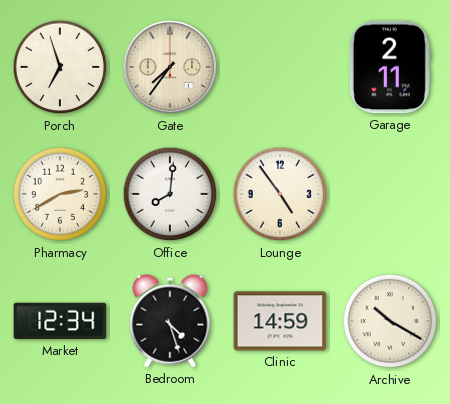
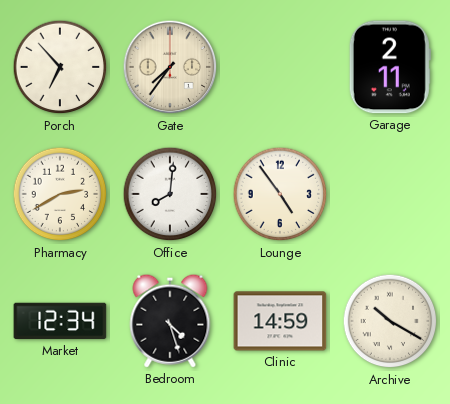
Porch: 6:57 -> 6:53 (60, 67)
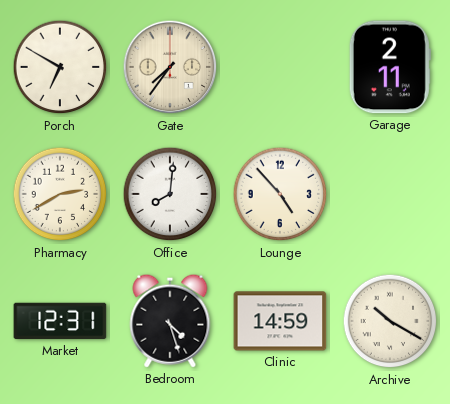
Porch: 6:53 -> 6:50 (60, 67)
Lounge: 4:54 -> 4:53 (280, 194)
Market: 12:34 -> 12:31 (60, 321)
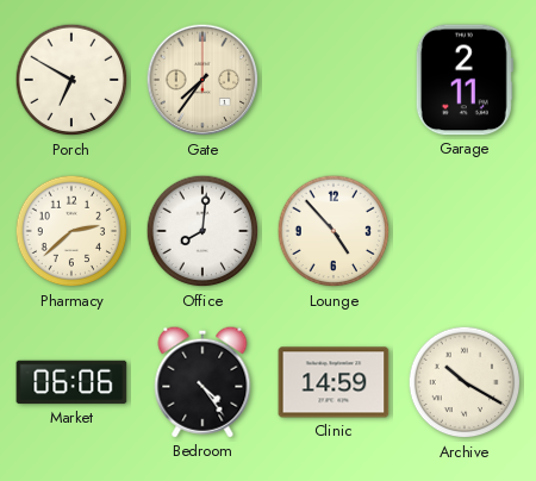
Pharmacy: 2:40 -> 2:38 (71, 231)
Market: 12:31 -> 06:06 (71, 382)
Bedroom: 4:27 -> 4:24 (202, 382)
